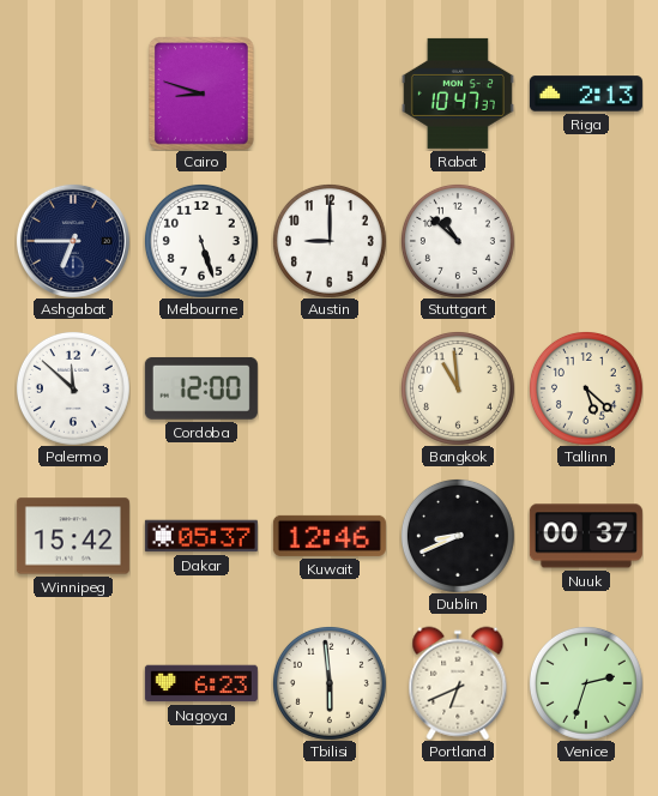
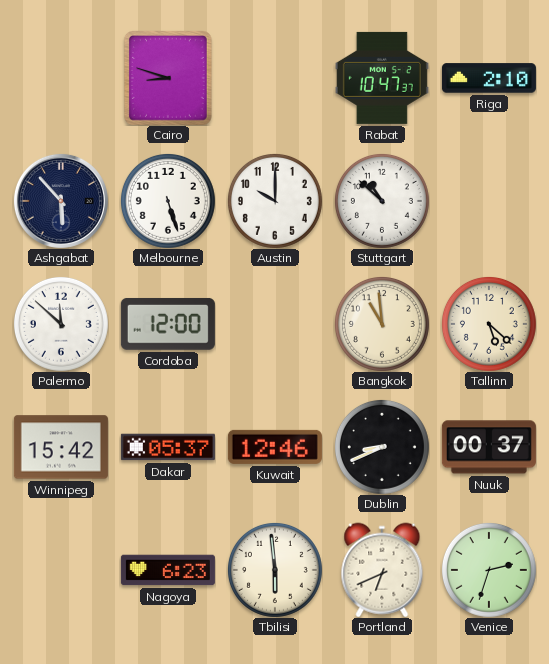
Riga: 2:13 -> 2:10 (489, 78)
Ashgabat: 6:45 -> 5:53 (61, 201)
Austin: 9:00 -> 10:00 (275, 201)
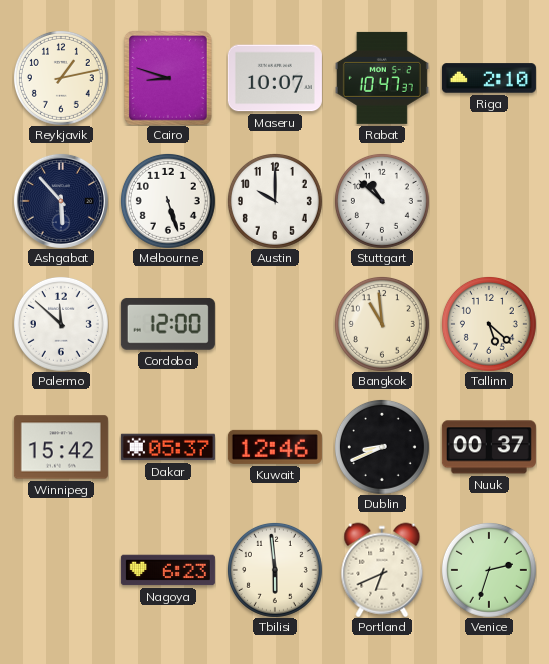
Reykjavik: none -> 1:13 (61, 78)
Maseru: none -> 10:07 (275, 78)
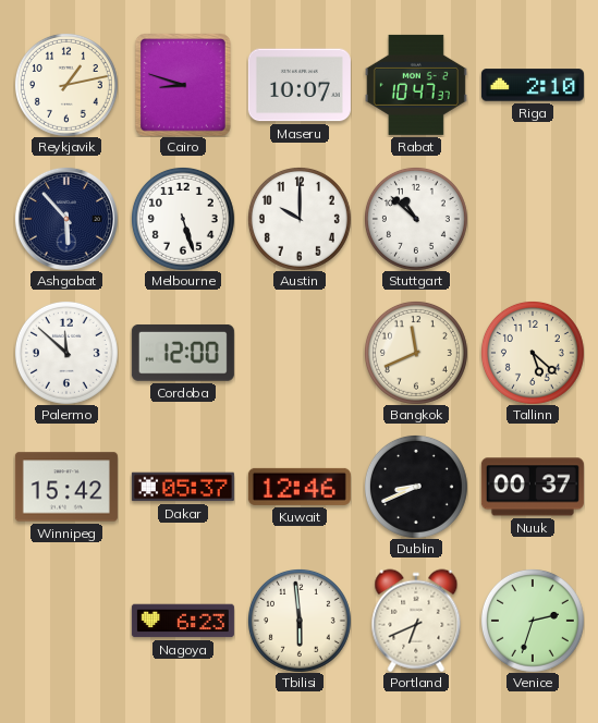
Bangkok: 10:59 -> 11:41 (416, 353)
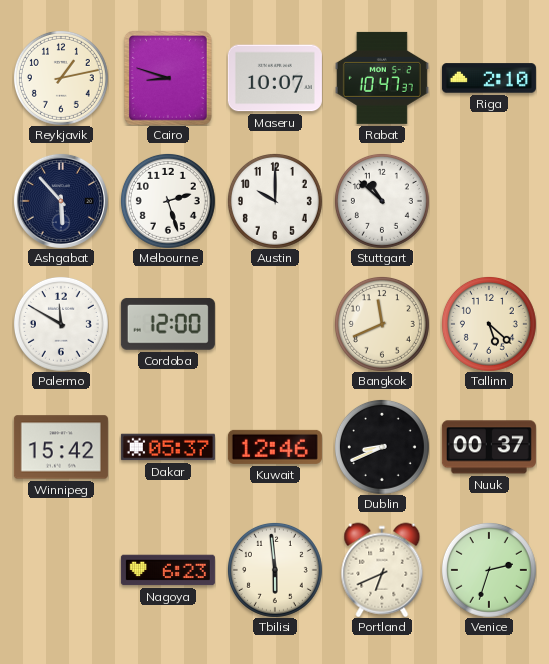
Melbourne: 5:27 -> 2:27 (168, 201)
Palermo: 11:52 -> 11:50 (61, 324)
